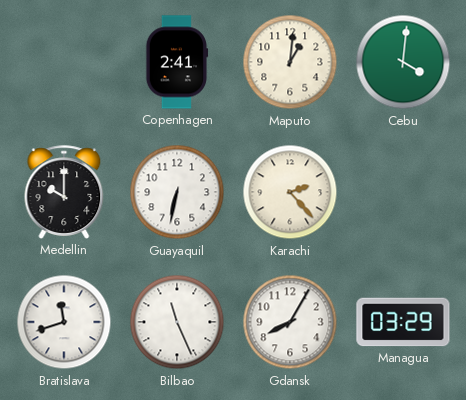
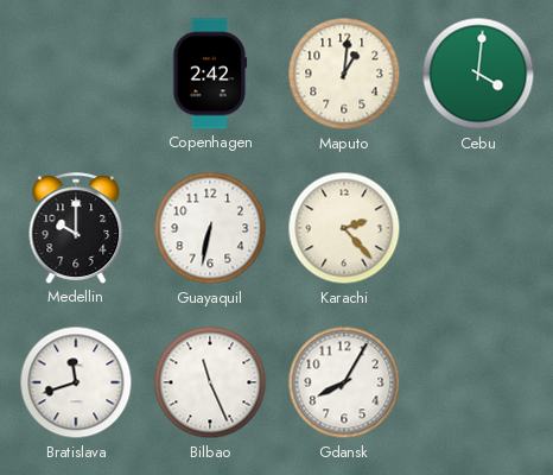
Copenhagen: 2:41 -> 2:42 (210, 74)
Managua: 03:29 -> none (403, 322)
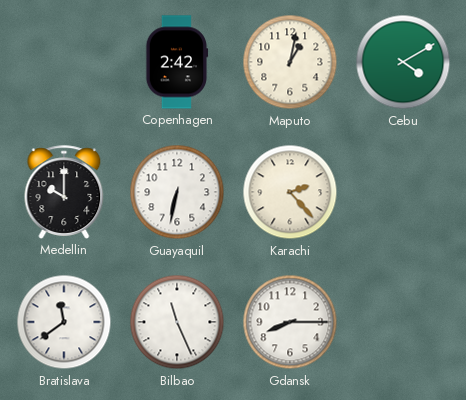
Maputo: 1:01 -> 1:02 (290, 62)
Cebu: 4:01 -> 4:10 (403, 62)
Bratislava: 11:42 -> 11:39 (64, 322)
Gdansk: 8:05 -> 8:15 (290, 322)
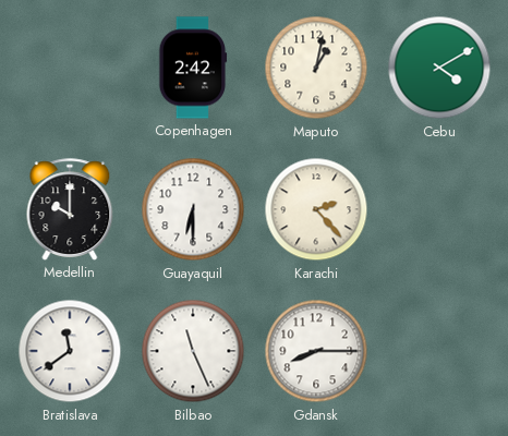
Guayaquil: 6:32 -> 6:30 (193, 209)
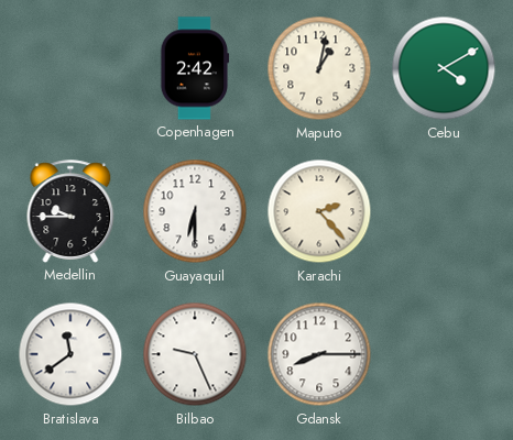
Medellin: 10:00 -> 9:45 (70, 211)
Bilbao: 11:26 -> 9:26 (195, 354)
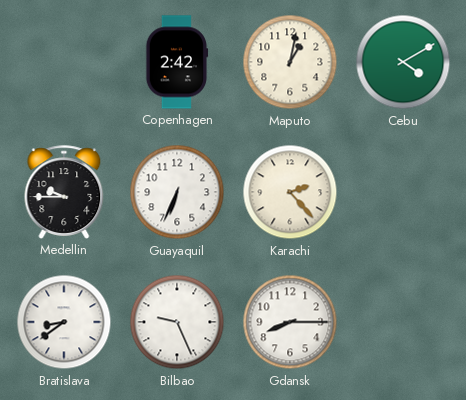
Guayaquil: 6:30 -> 6:34 (177, 192)
Bratislava: 11:39 -> 8:39 (64, 322)
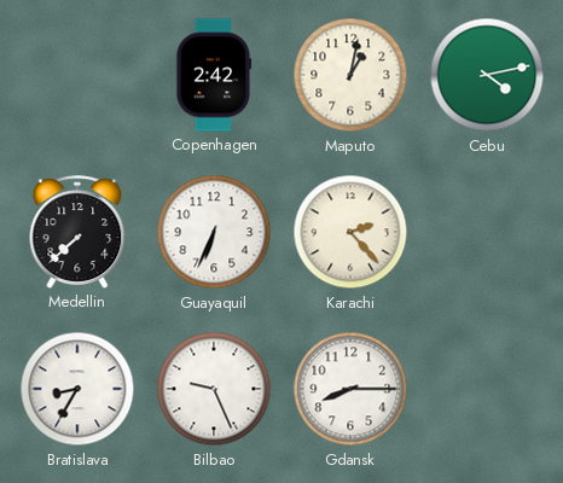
Cebu: 4:10 -> 4:13 (487, 75)
Medellin: 9:45 -> 7:38 (77, 232)
Bratislava: 8:39 -> 8:35 (77, 389)
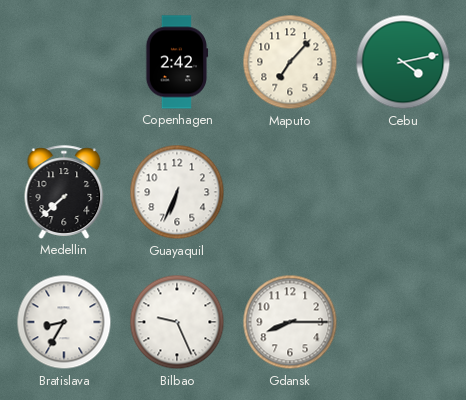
Maputo: 1:02 -> 7:07 (290, 62)
Karachi: 2:23 -> none (350, 232)
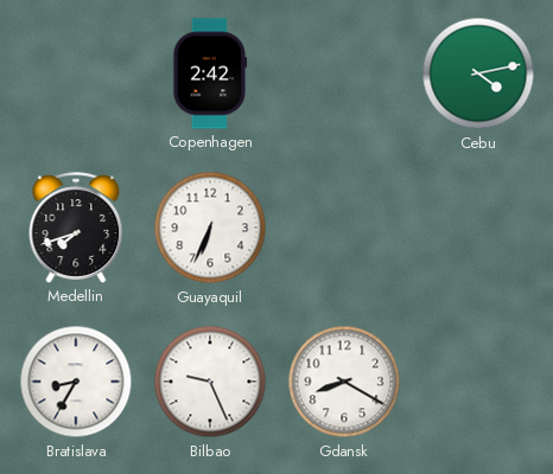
Maputo: 7:07 -> none (290, 62)
Medellin: 7:38 -> 7:42 (76, 228)
Gdansk: 8:15 -> 8:20 (344, 382)
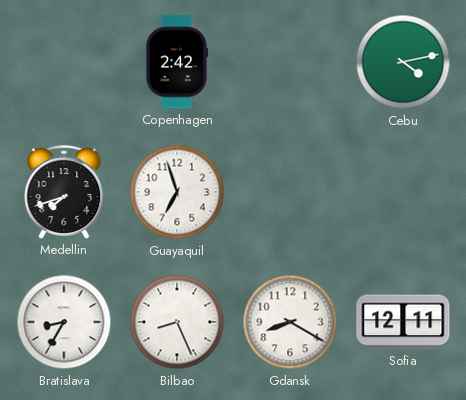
Guayaquil: 6:34 -> 6:57 (177, 192)
Bilbao: 9:26 -> 8:26 (177, 322)
Sofia: none -> 12:11 (403, 322)
